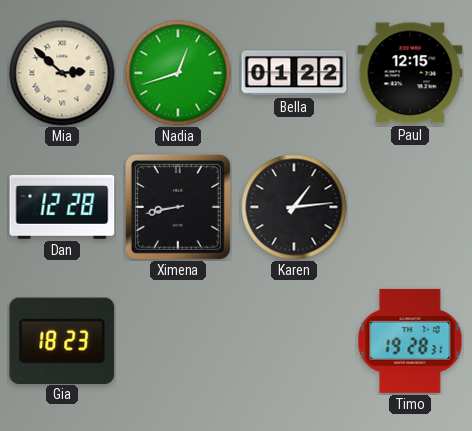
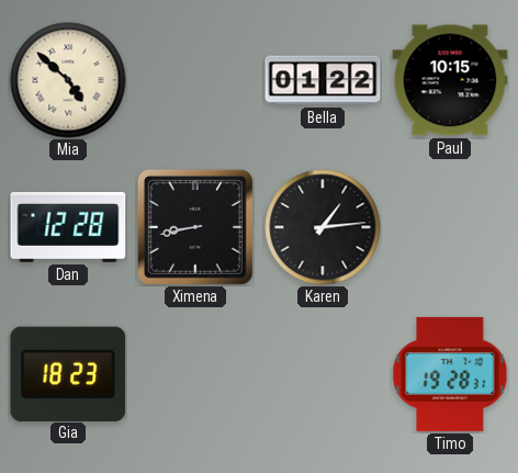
Mia: 2:52 -> 4:52 (68, 80)
Nadia: 12:42 -> none (178, 73)
Paul: 12:15 -> 10:15 (450, 80)
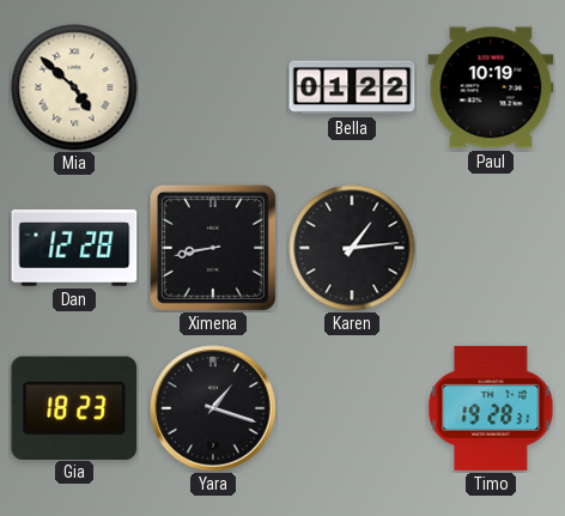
Paul: 10:15 -> 10:19 (491, 87)
Yara: none -> 1:18 (213, 408)
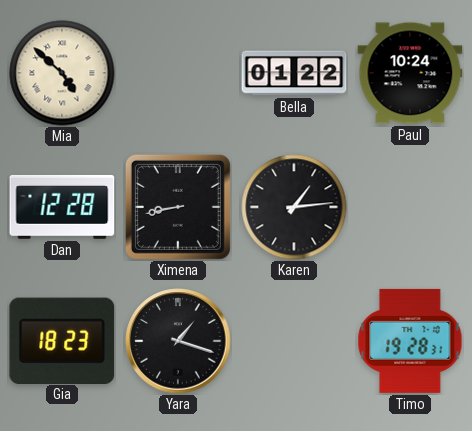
Paul: 10:19 -> 10:24 (410, 73)
